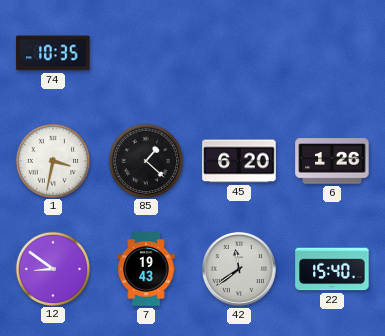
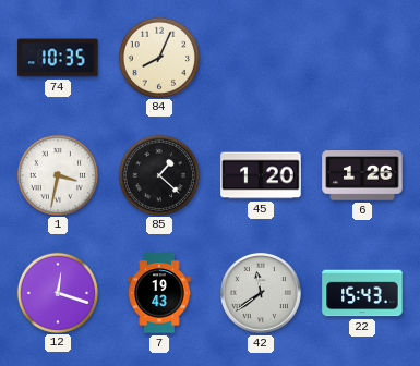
84: none -> 8:04 (158, 57)
45: 6:20 -> 1:20 (261, 175)
12: 8:51 -> 12:18 (57, 292)
22: 15:40 -> 15:43 (362, 293)
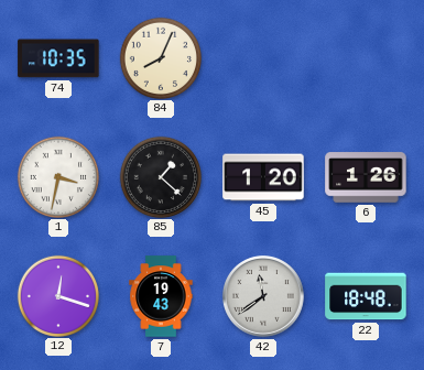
22: 15:43 -> 18:48 (366, 296)
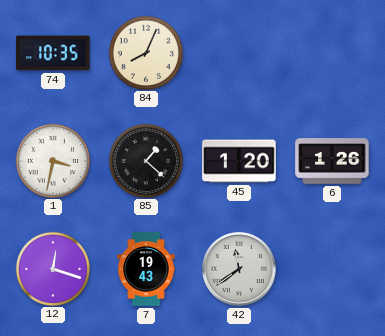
22: 18:48 -> none (366, 296)
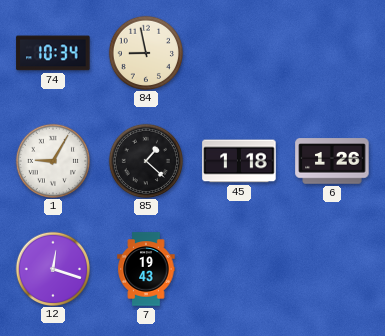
74: 10:35 -> 10:34 (53, 53)
84: 8:04 -> 8:58 (145, 52)
1: 3:32 -> 9:05 (52, 160)
45: 1:20 -> 1:18 (239, 161)
42: 11:39 -> none (240, 270)
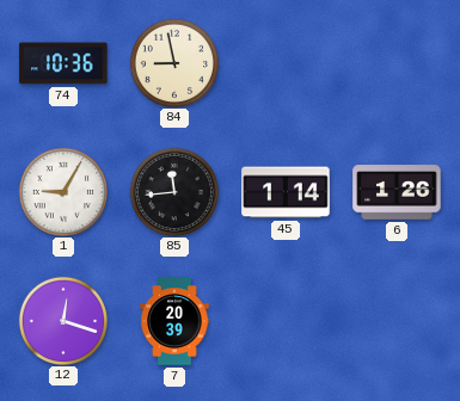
74: 10:34 -> 10:36 (63, 63)
85: 1:22 -> 11:44 (173, 191)
45: 1:18 -> 1:14 (286, 192)
7: 19:43 -> 20:39 (174, 321)
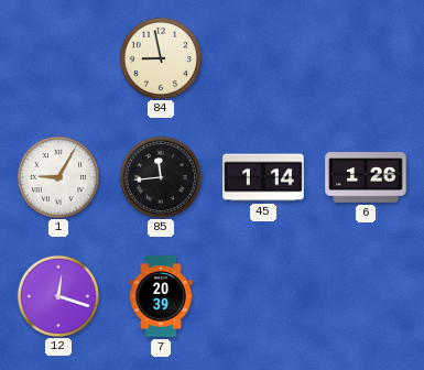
74: 10:36 -> none (63, 63)
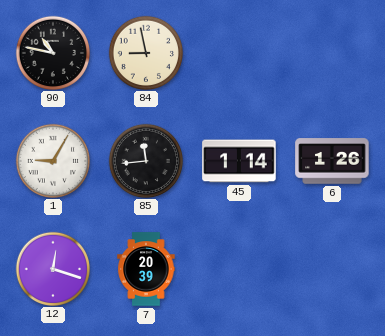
90: none -> 10:47 (52, 52)
